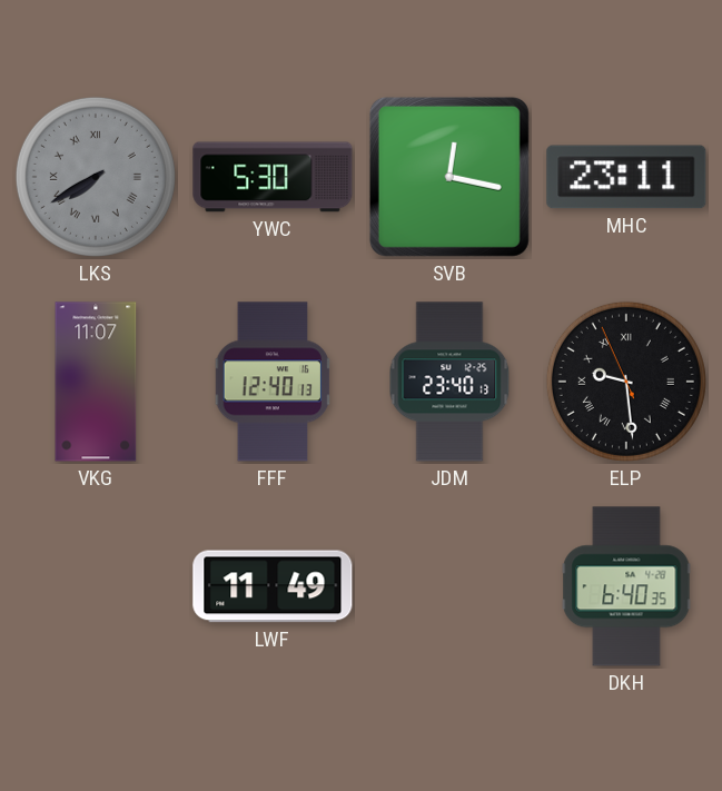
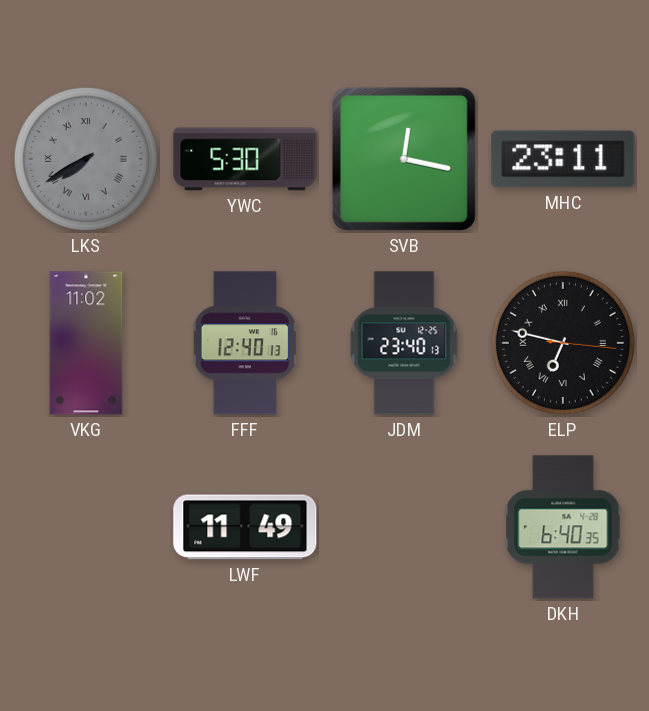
VKG: 11:07 -> 11:02 (86, 343)
ELP: 9:28 -> 6:47 (563, 343)
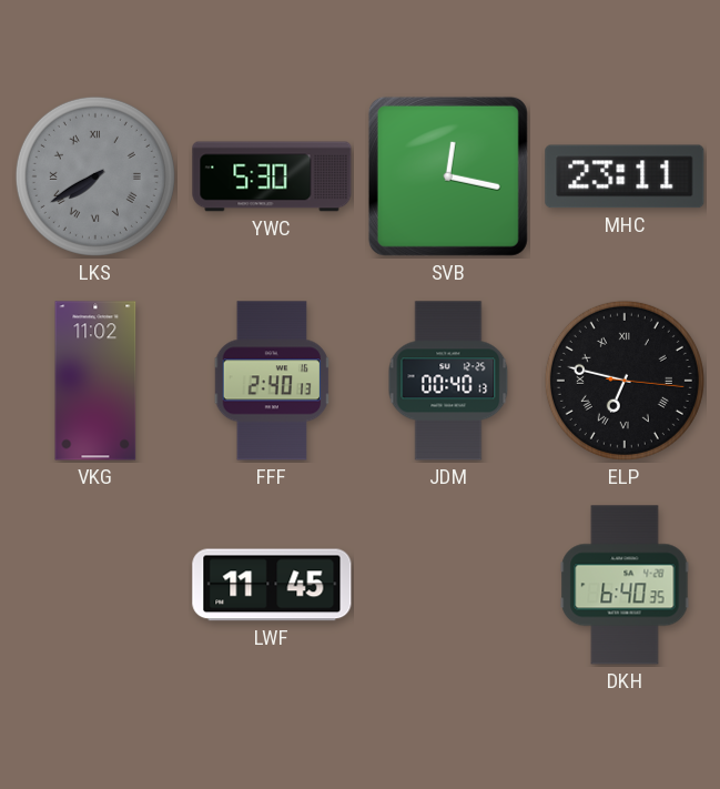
FFF: 12:40 -> 2:40 (272, 381)
JDM: 23:40 -> 00:40 (448, 381)
LWF: 11:49 -> 11:45 (272, 585)
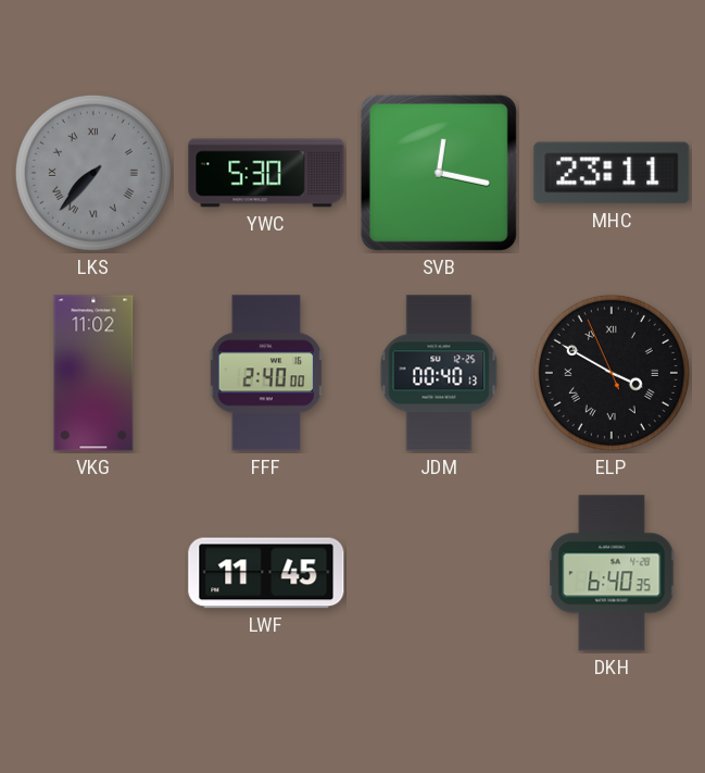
LKS: 7:40 -> 7:37 (93, 173)
FFF: 2:40:13 -> 2:40:00 (266, 373)
ELP: 6:47 -> 3:49 (612, 373)
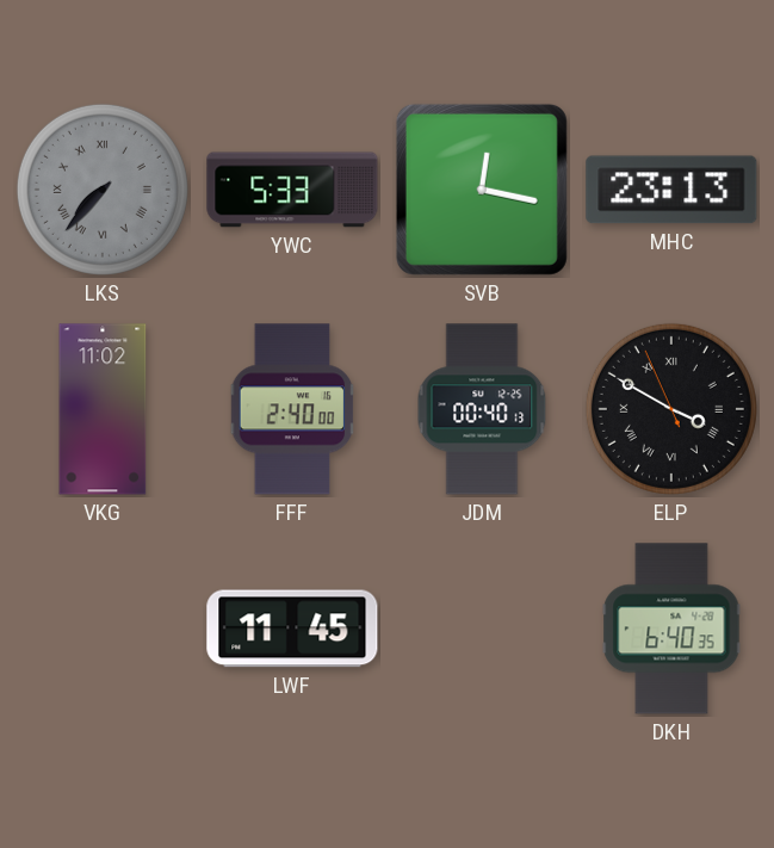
YWC: 5:30 -> 5:33 (292, 190)
MHC: 23:11 -> 23:13 (671, 190)
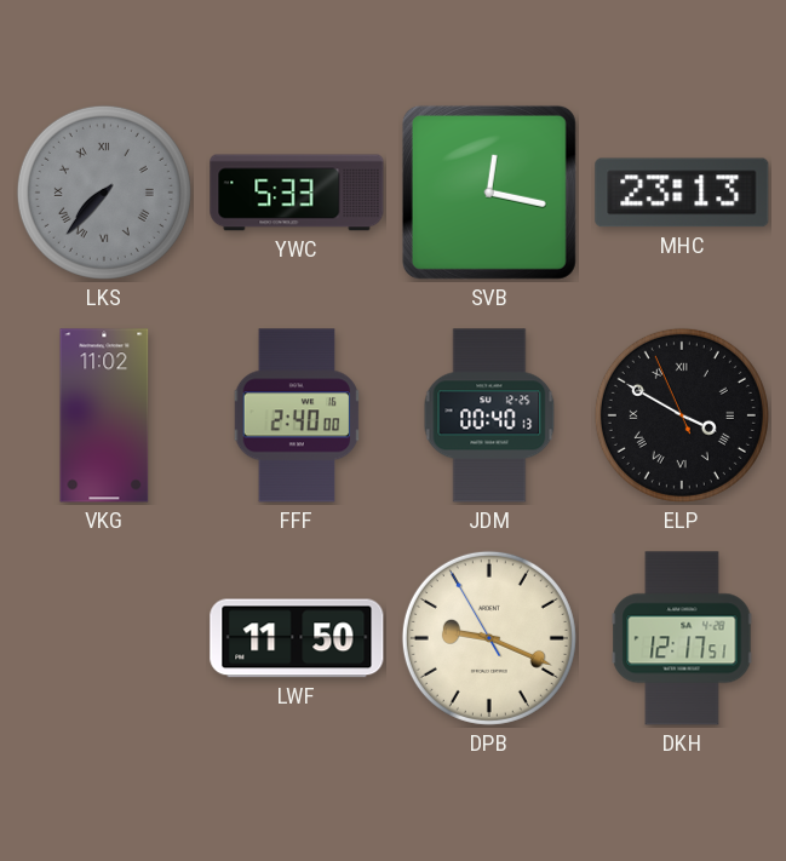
LWF: 11:45 -> 11:50 (297, 638)
DPB: none -> 9:18 (489, 638)
DKH: 6:40 -> 12:17 (682, 638)
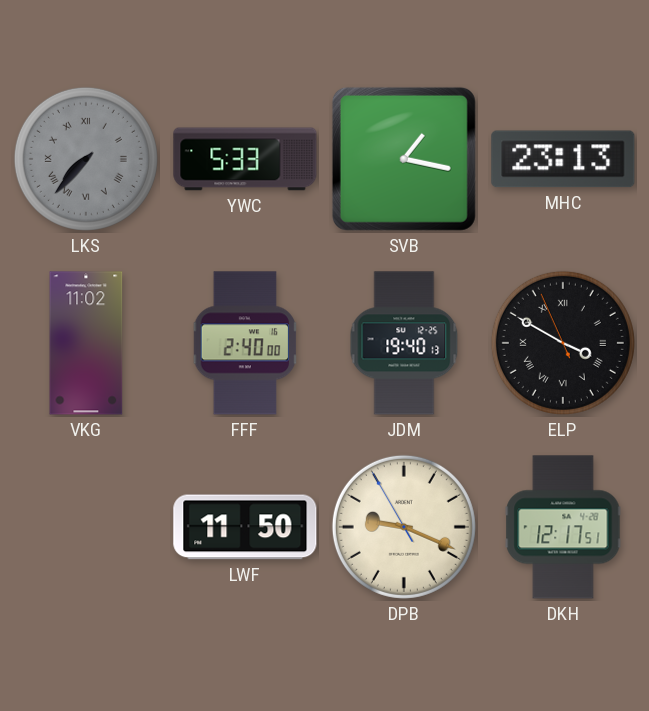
SVB: 12:17 -> 1:17 (404, 159)
JDM: 00:40 -> 19:40 (404, 343)
